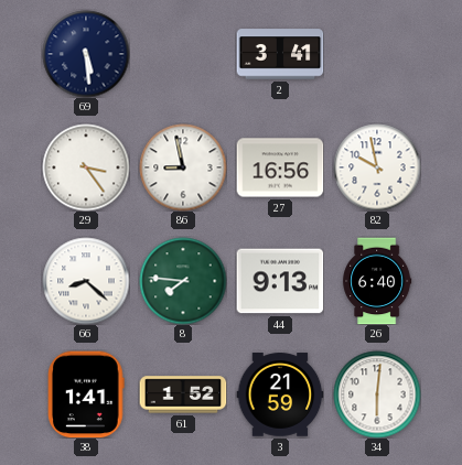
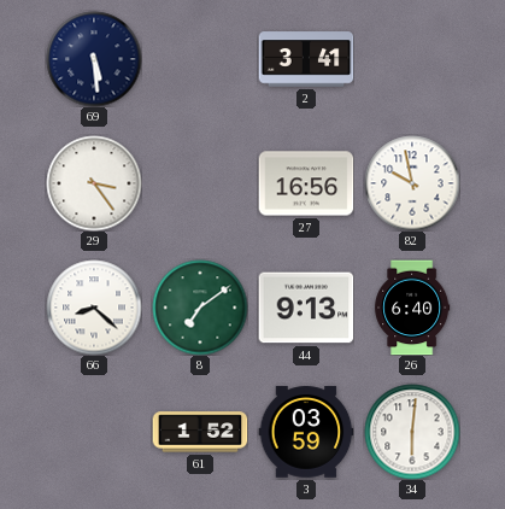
86: 8:58 -> none (183, 167)
8: 7:46 -> 7:09 (200, 308)
38: 1:41 -> none (87, 394)
3: 21:59 -> 03:59 (306, 432)
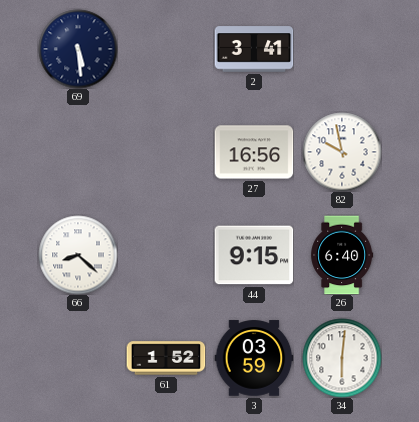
29: 3:24 -> none (94, 183)
8: 7:09 -> none (200, 308)
44: 9:13 -> 9:15 (254, 255)
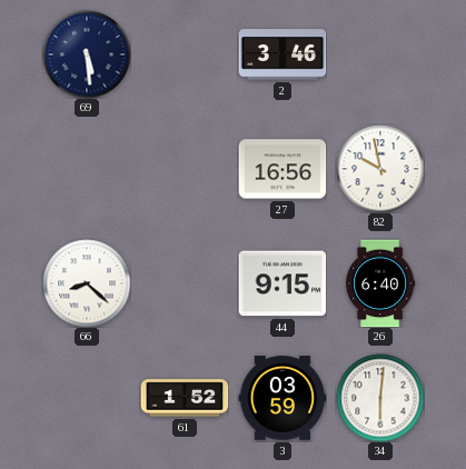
2: 3:41 -> 3:46 (282, 54)
